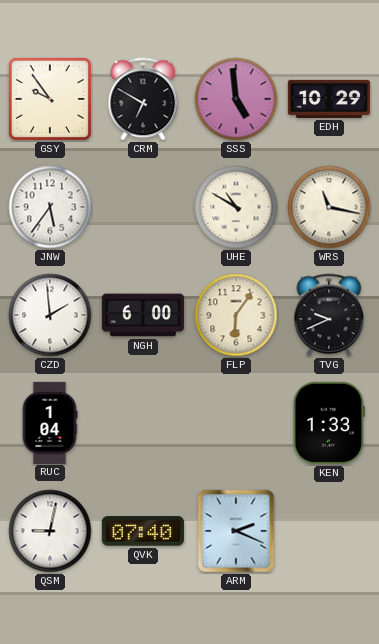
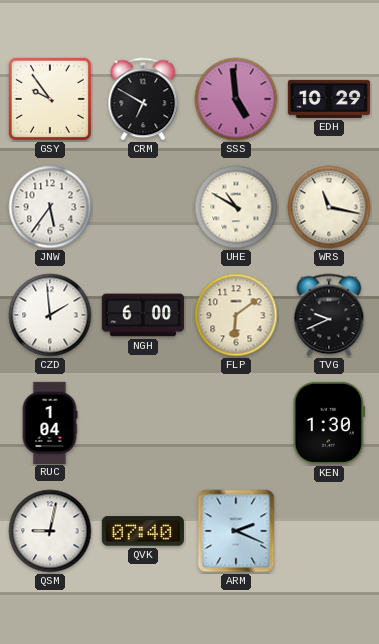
FLP: 6:06 -> 6:09 (236, 315)
KEN: 1:33 -> 1:30 (328, 423)
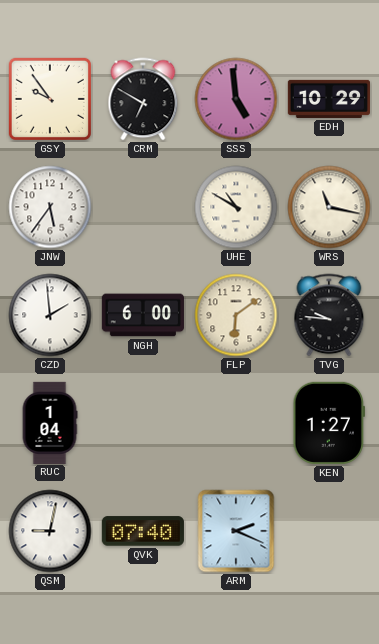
TVG: 9:41 -> 9:46 (329, 315)
KEN: 1:30 -> 1:27 (328, 423)
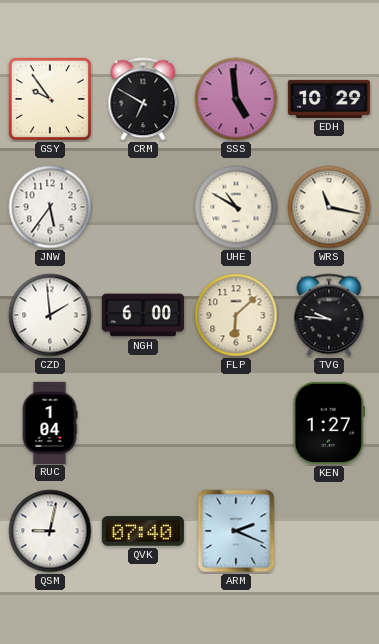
FLP: 6:09 -> 6:08 (236, 315)
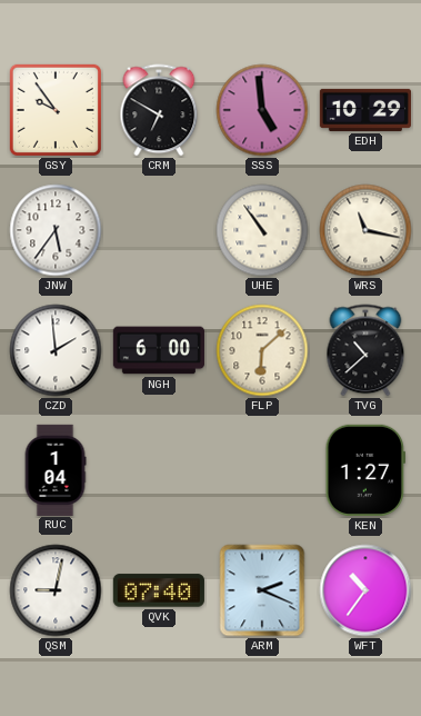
UHE: 10:50 -> 10:54 (262, 230)
TVG: 9:46 -> 10:38 (365, 350)
WFT: none -> 10:36 (365, 590)
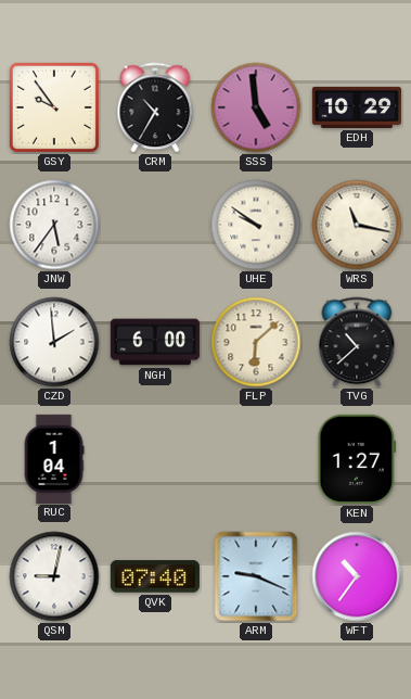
CRM: 6:50 -> 10:35 (155, 107)
UHE: 10:54 -> 9:51 (256, 225)
ARM: 2:19 -> 9:19 (256, 576)
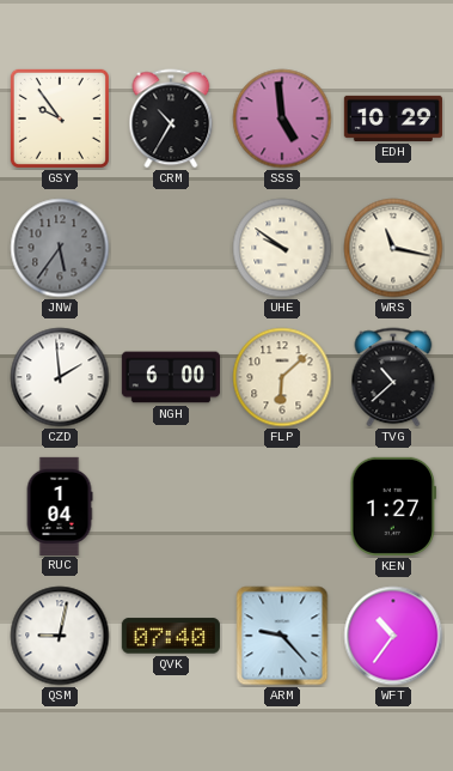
JNW dial: white -> grey (60, 248)
ARM: 9:19 -> 9:23 (282, 636)
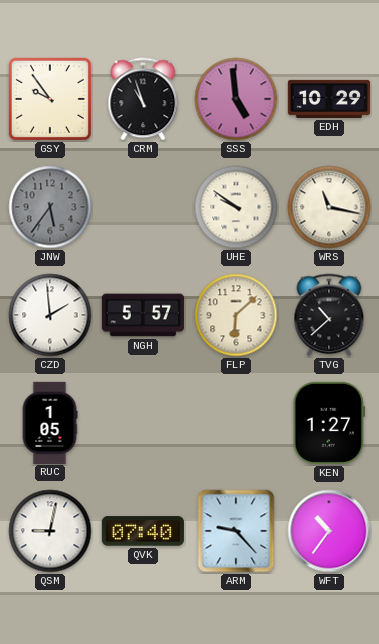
CRM: 10:35 -> 10:57 (143, 99)
NGH: 6:00 -> 5:57 (143, 315)
RUC: 1:04 -> 1:05 (50, 422)
